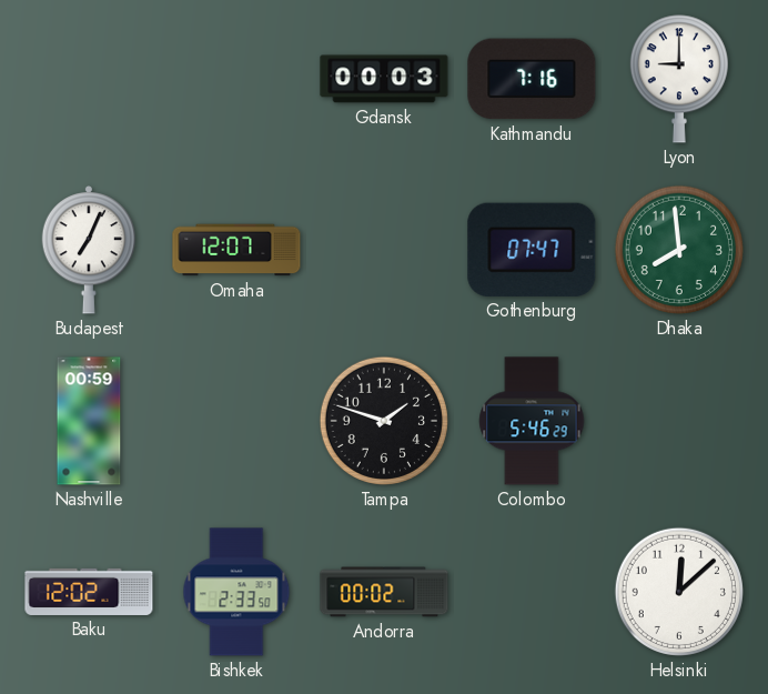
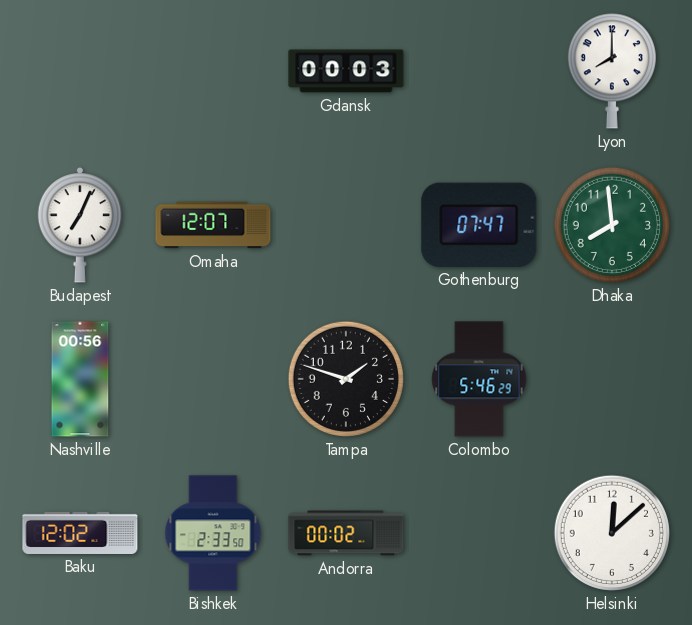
Kathmandu: 7:16 -> none (532, 79)
Lyon: 9:00 -> 8:00 (612, 71)
Nashville: 00:59 -> 00:56 (80, 379)
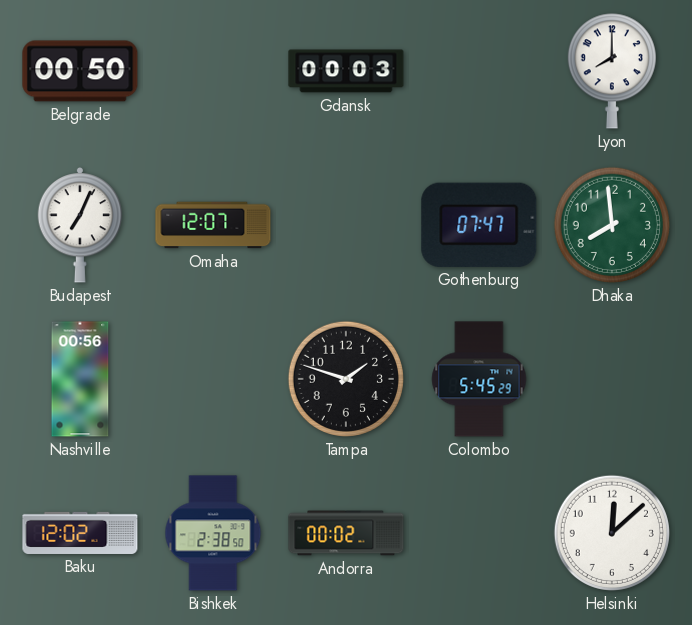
Belgrade: none -> 00:50 (80, 71)
Colombo: 5:46 -> 5:45 (479, 379)
Bishkek: 2:33 -> 2:38 (213, 533)
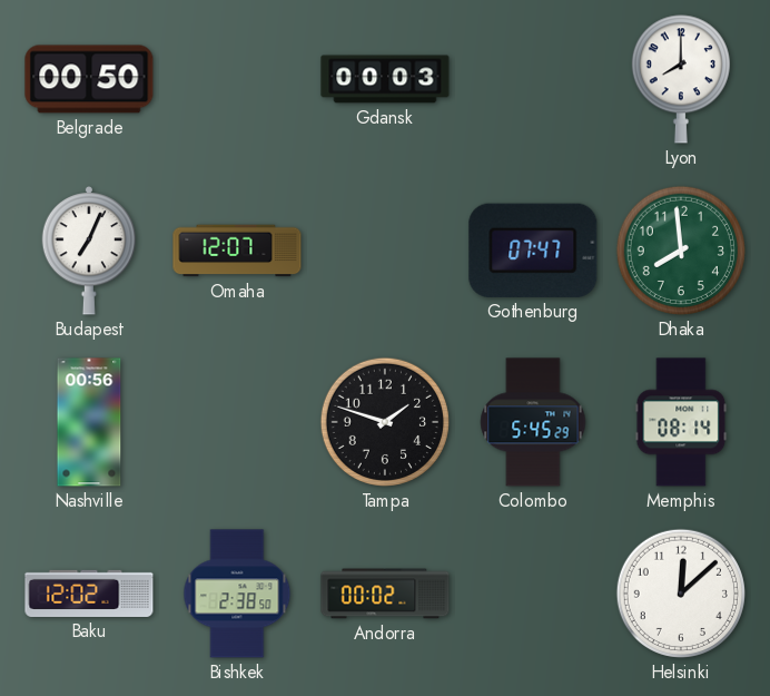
Memphis: none -> 08:14 (681, 422)
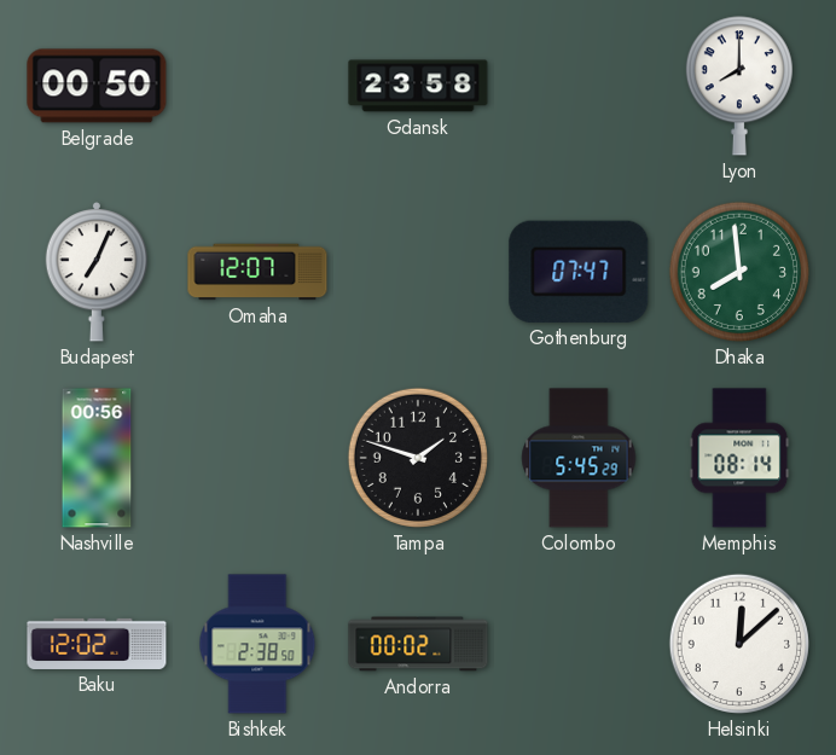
Gdansk: 00:03 -> 23:58 (418, 86)
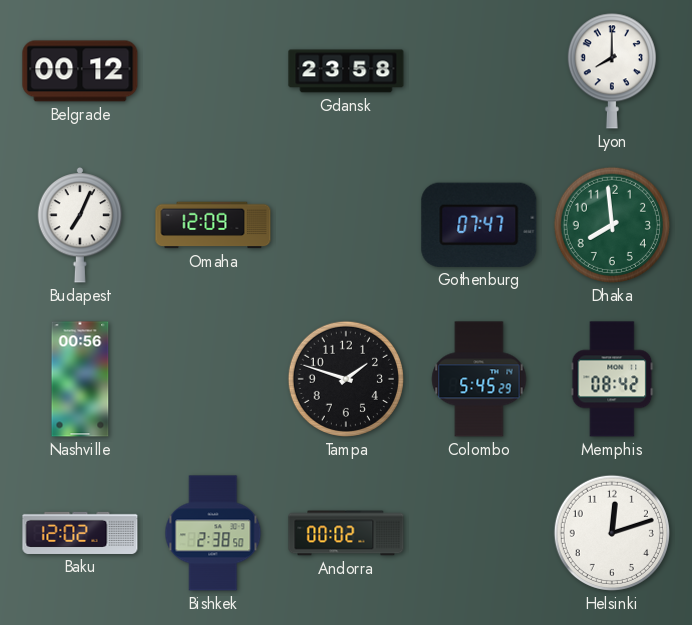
Belgrade: 00:50 -> 00:12 (80, 71)
Omaha: 12:07 -> 12:09 (213, 225)
Memphis: 08:14 -> 08:42 (612, 379)
Helsinki: 12:08 -> 12:12 (612, 533)
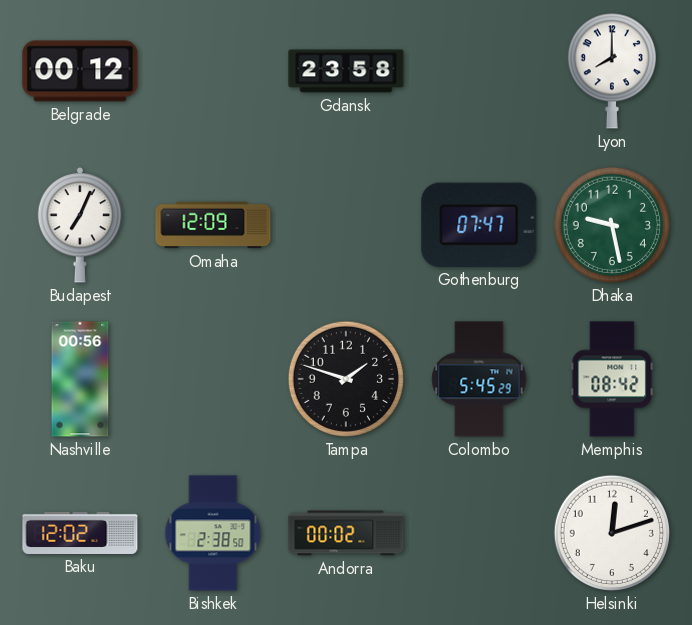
Dhaka: 7:59 -> 9:28 (612, 225)
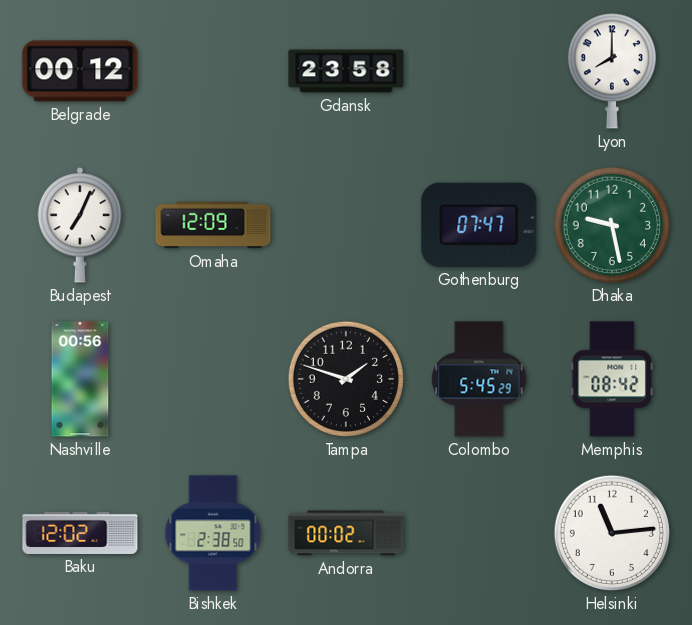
Helsinki: 12:12 -> 11:14 (612, 533)
